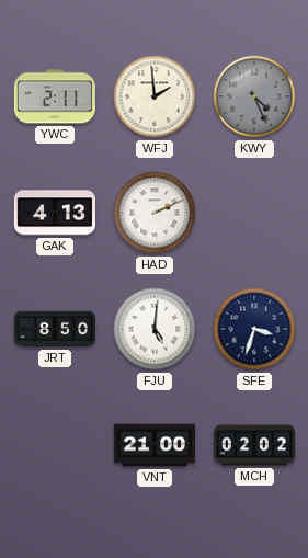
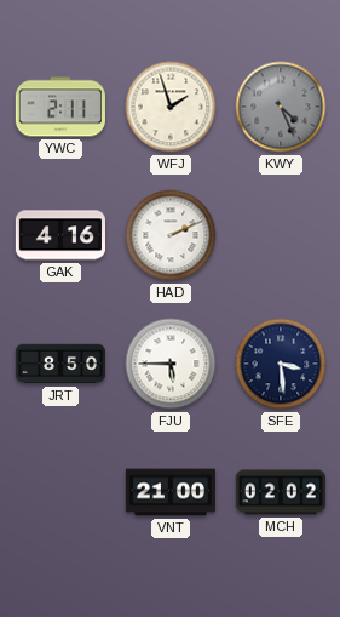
WFJ: 1:59 -> 1:57 (171, 107)
GAK: 4:13 -> 4:16 (59, 235)
FJU: 5:01 -> 5:45 (171, 364)
SFE: 3:33 -> 3:29 (281, 364)
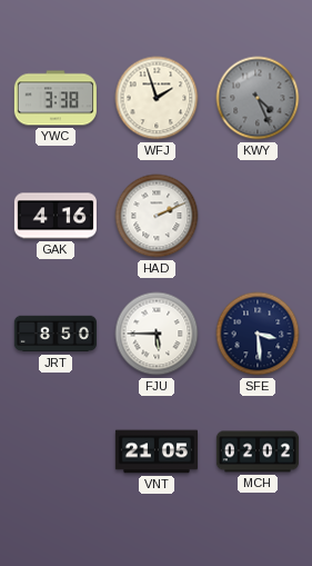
YWC: 2:11 -> 3:38 (56, 98)
VNT: 21:00 -> 21:05 (155, 451)
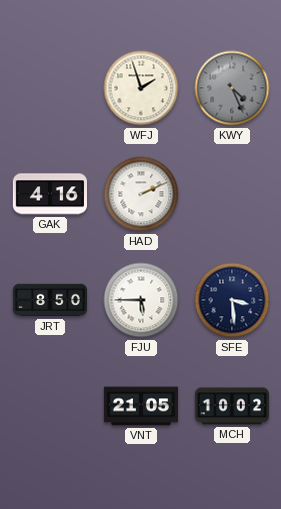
YWC: 3:38 -> none (56, 98)
MCH: 02:02 -> 10:02 (231, 406)
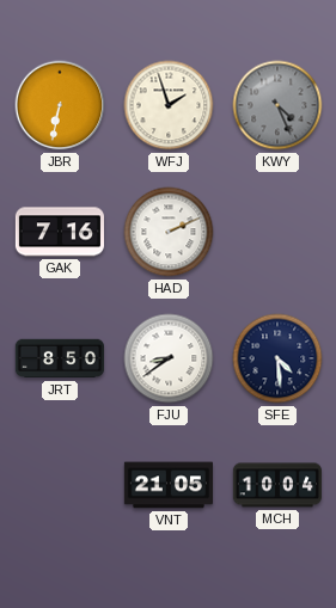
JBR: none -> 6:32 (60, 105)
GAK: 4:16 -> 7:16 (59, 232)
FJU: 5:45 -> 8:39 (169, 358)
SFE: 3:29 -> 4:29 (277, 358)
MCH: 10:02 -> 10:04 (276, 485)
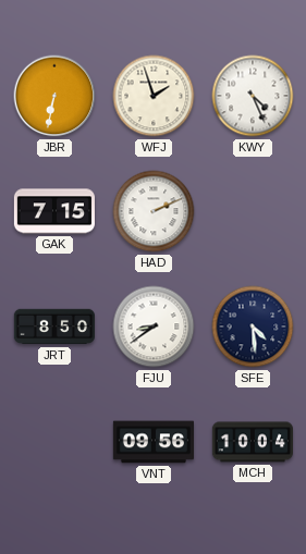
KWY dial: grey -> white (253, 96)
GAK: 7:16 -> 7:15 (53, 211)
VNT: 21:05 -> 09:56 (152, 442)
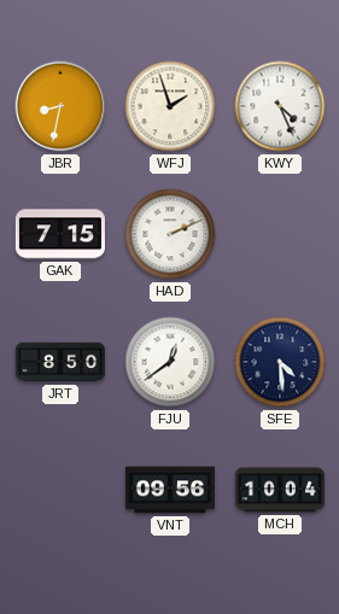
JBR: 6:32 -> 8:32 (60, 106)
FJU: 8:39 -> 12:39 (170, 362)
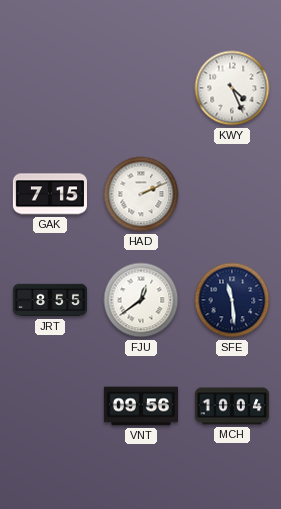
JBR: 8:32 -> none (60, 106)
WFJ: 1:57 -> none (170, 106)
JRT: 8:50 -> 8:55 (50, 300)
SFE: 4:29 -> 11:29 (232, 300)
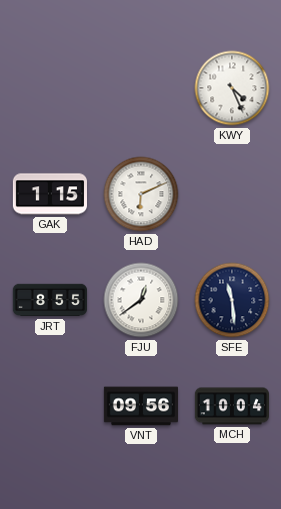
GAK: 7:15 -> 1:15 (49, 194)
HAD: 2:11 -> 6:11 (141, 194)
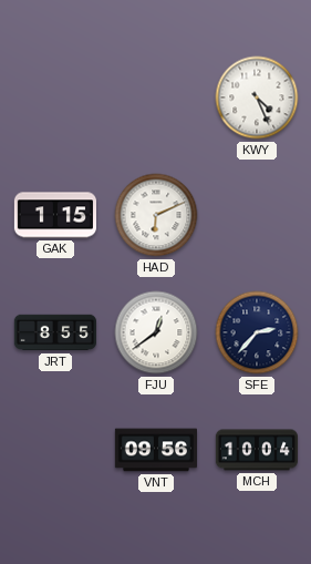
SFE: 11:29 -> 2:37 (257, 332)
